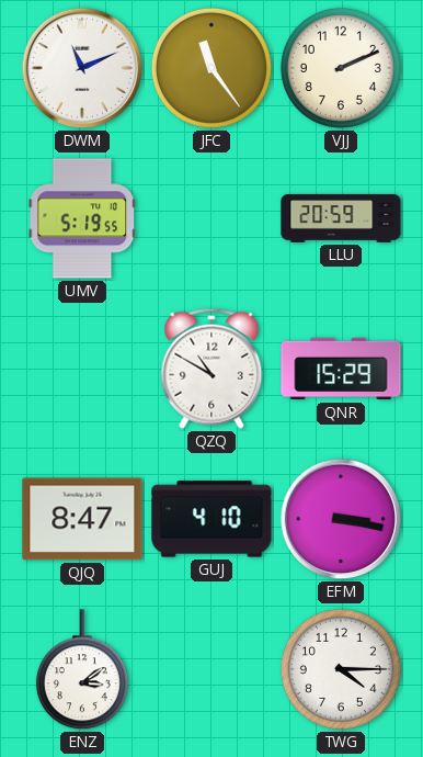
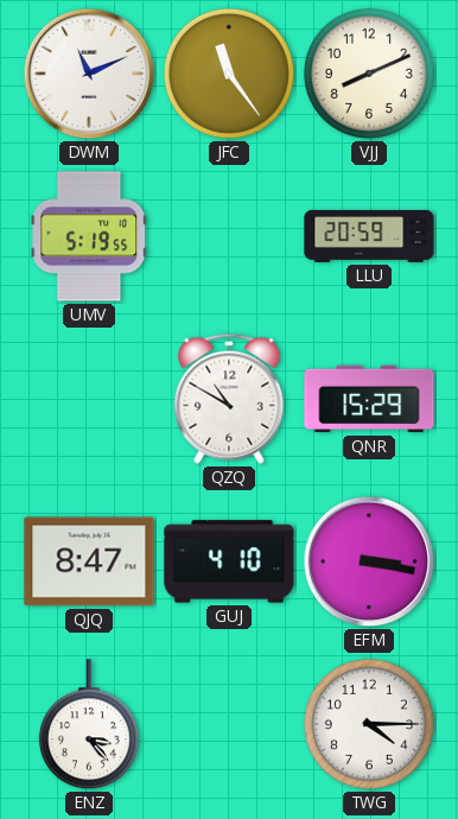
VJJ: 2:11 -> 8:11 (369, 74)
ENZ: 3:09 -> 3:23 (89, 725)
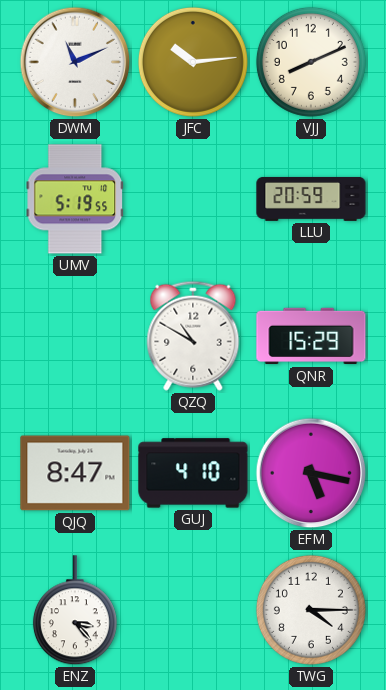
JFC: 11:24 -> 10:14 (193, 62)
EFM: 3:17 -> 5:17 (311, 473)
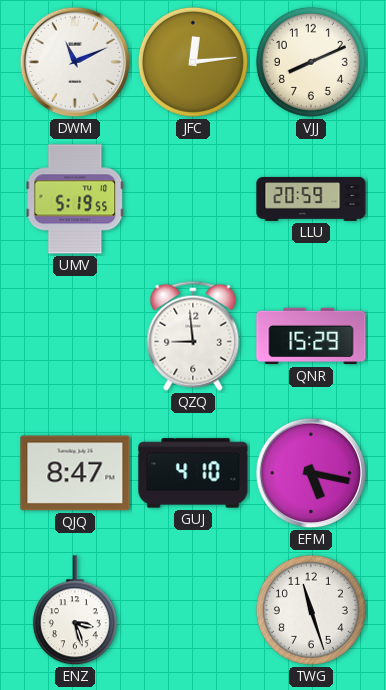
JFC: 10:14 -> 12:14 (193, 62)
QZQ: 10:50 -> 8:59 (193, 336)
ENZ: 3:23 -> 3:27 (75, 611)
TWG: 4:15 -> 11:27 (311, 610)
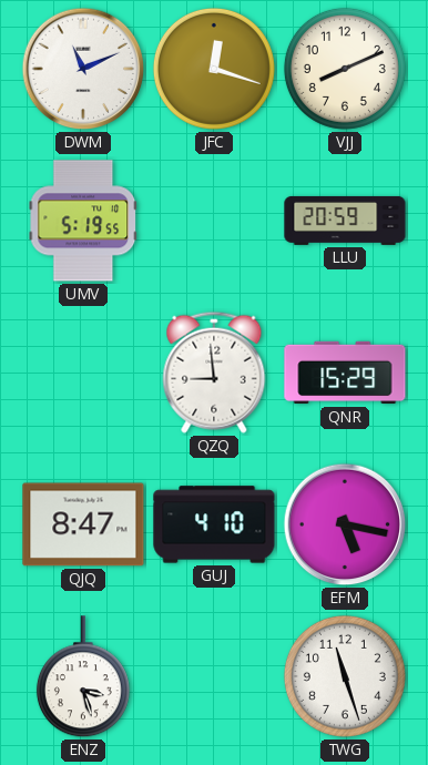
JFC: 12:14 -> 12:18 (214, 69)
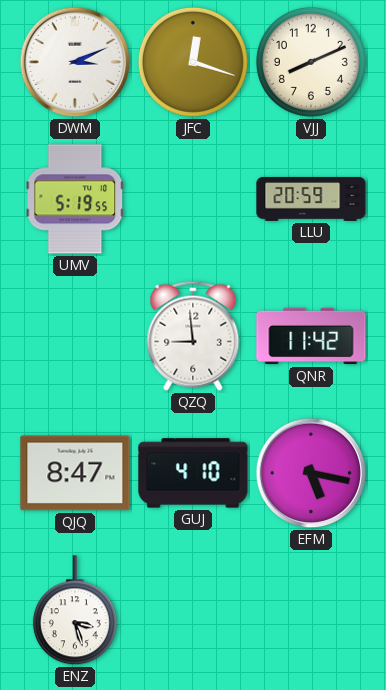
DWM: 11:11 -> 3:11 (75, 62)
QNR: 15:29 -> 11:42 (311, 336)
TWG: 11:27 -> none (345, 676)
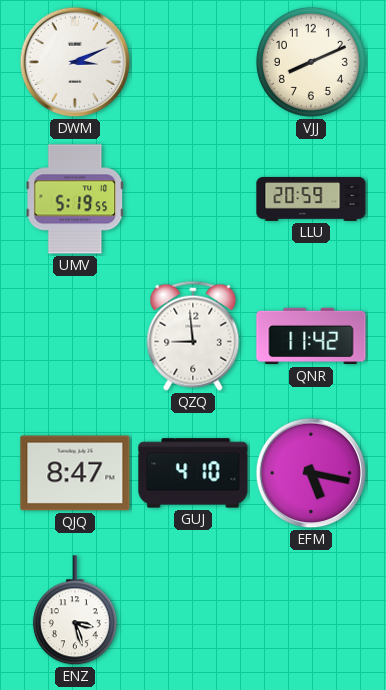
JFC: 12:18 -> none (193, 62)
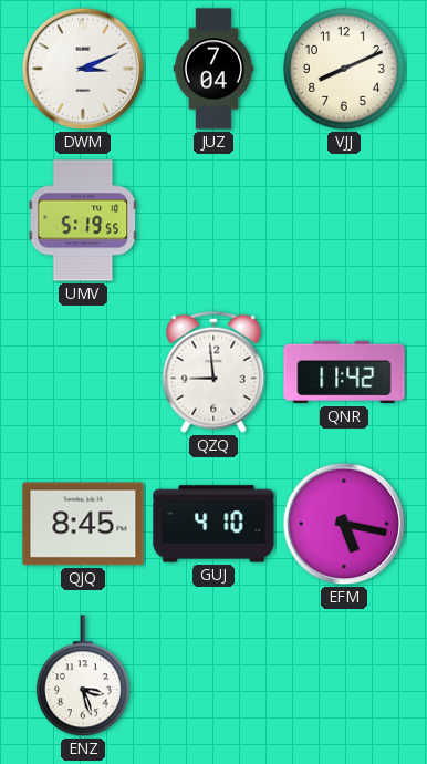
JUZ: none -> 7:04 (212, 69)
LLU: 20:59 -> none (311, 199)
QJQ: 8:47 -> 8:45 (83, 524)
